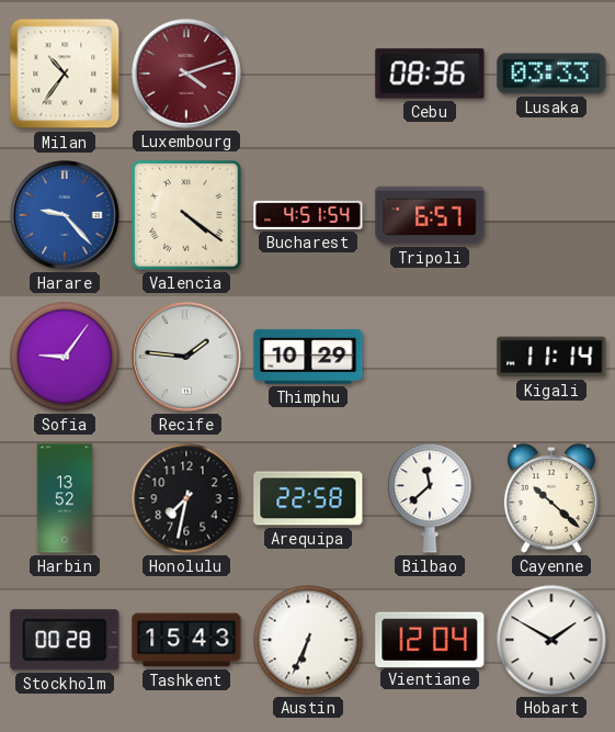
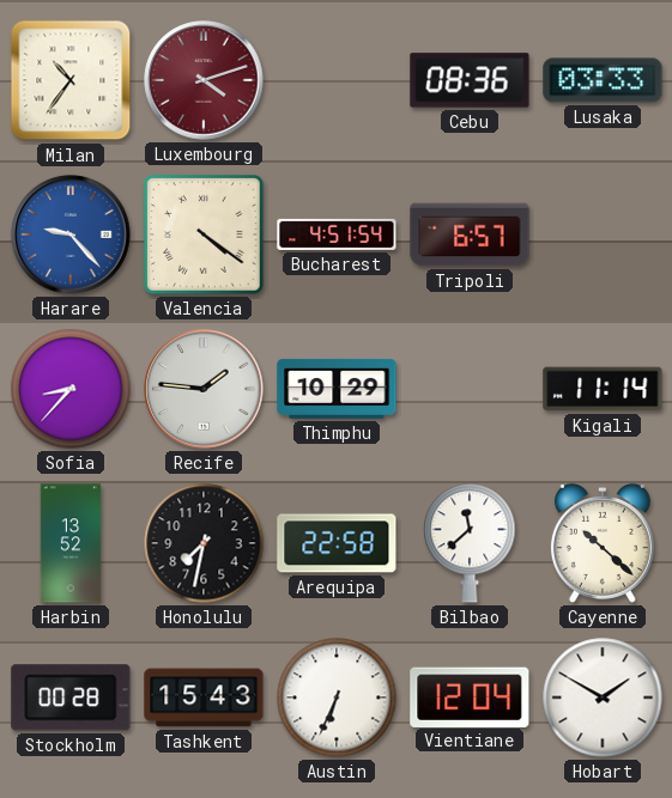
Sofia: 9:06 -> 8:37 (71, 389)
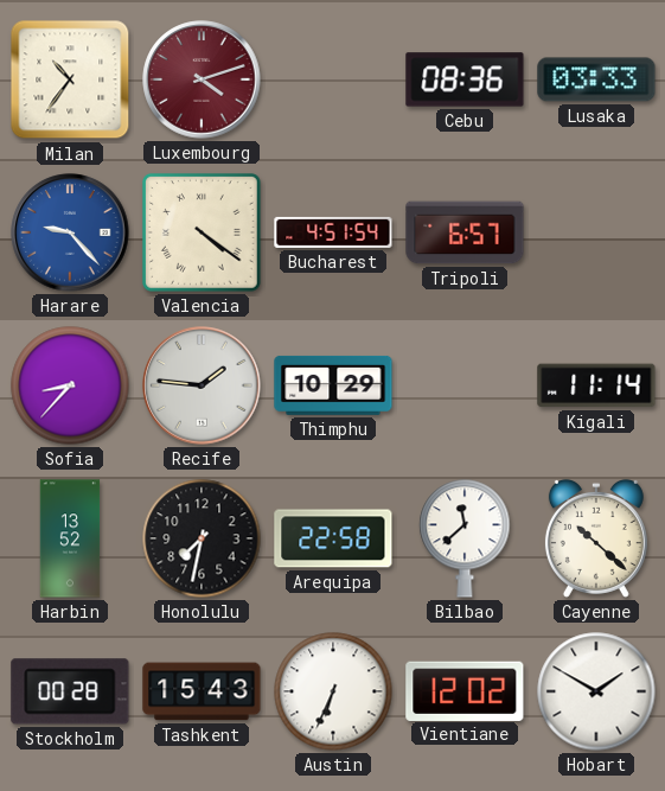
Vientiane: 12:04 -> 12:02 (465, 690)
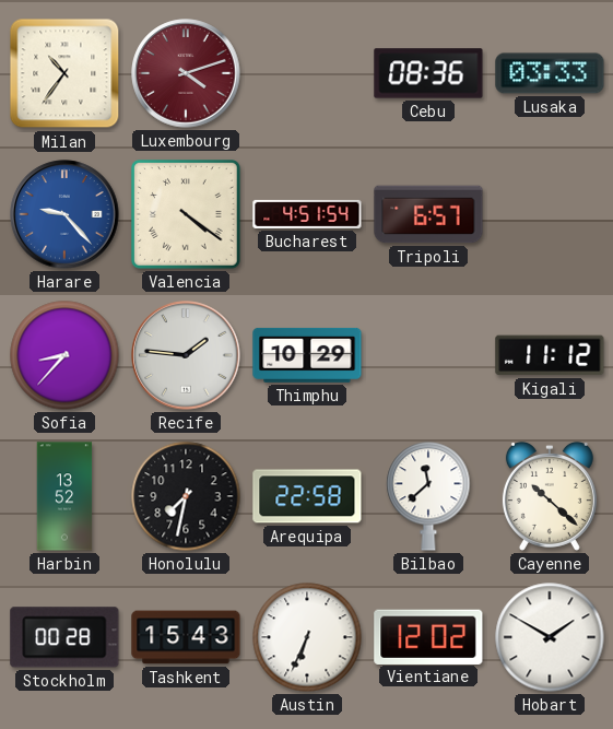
Kigali: 11:14 -> 11:12 (550, 355)
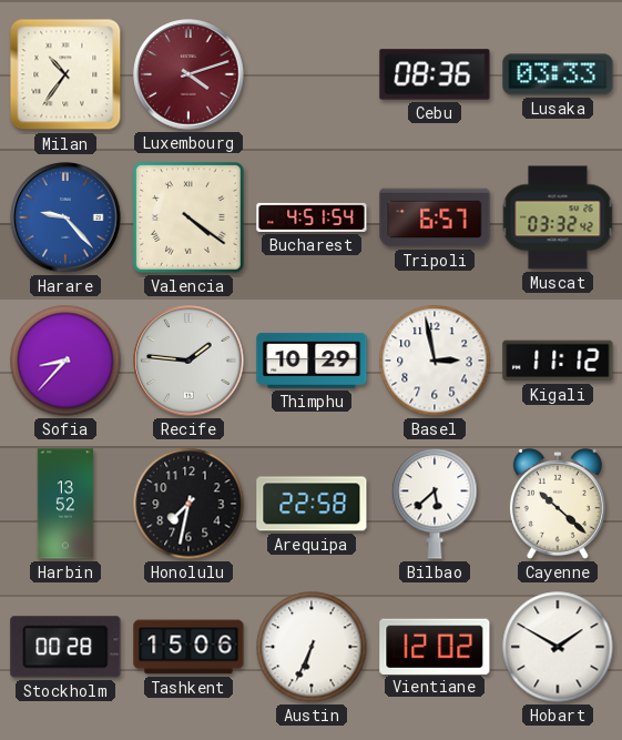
Muscat: none -> 03:32 (558, 217)
Basel: none -> 2:58 (435, 361)
Bilbao: 11:38 -> 5:38 (435, 504)
Tashkent: 15:43 -> 15:06 (188, 647)
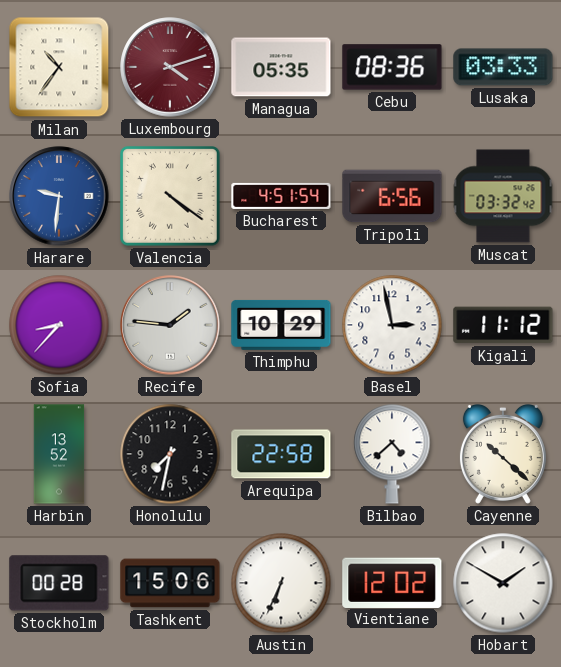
Managua: none -> 05:35 (281, 67)
Harare: 9:23 -> 9:31 (59, 196)
Tripoli: 6:57 -> 6:56 (392, 196)
Bilbao: 5:38 -> 4:38 (392, 454)
